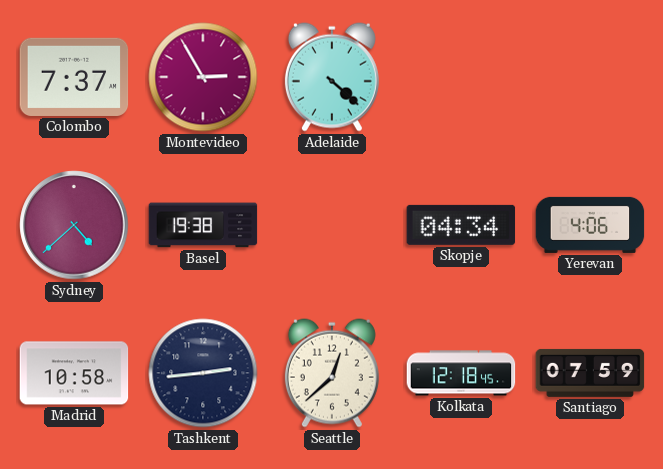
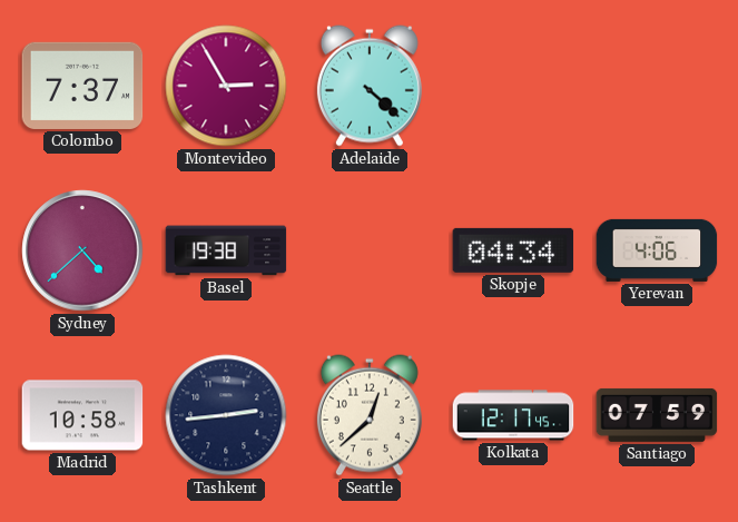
Kolkata: 12:18 -> 12:17 (513, 415)
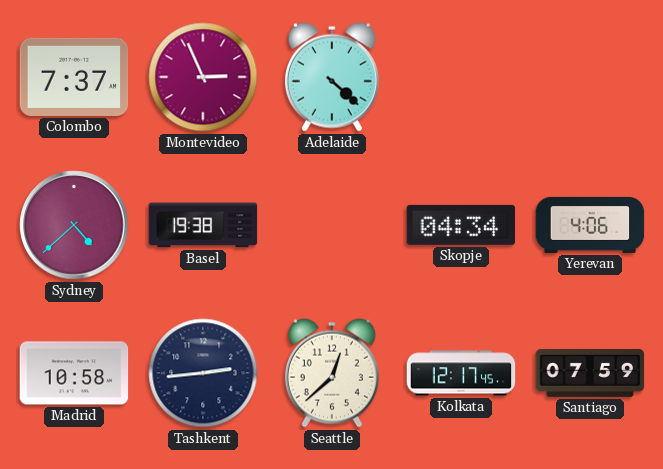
Montevideo: 2:55 -> 2:56 (203, 77)
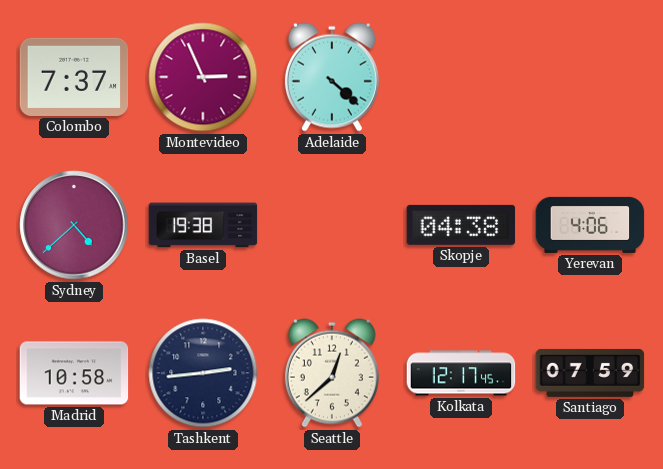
Skopje: 04:34 -> 04:38 (461, 225)
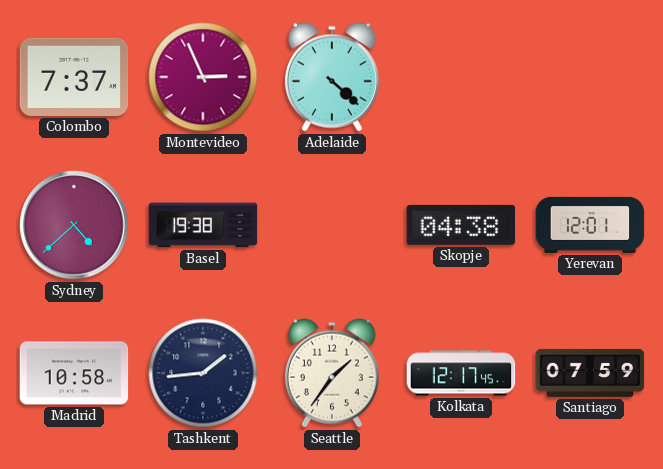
Yerevan: 4:06 -> 12:01 (590, 225)
Tashkent: 2:44 -> 1:44 (203, 373)
Seattle: 12:38 -> 1:36 (332, 373)
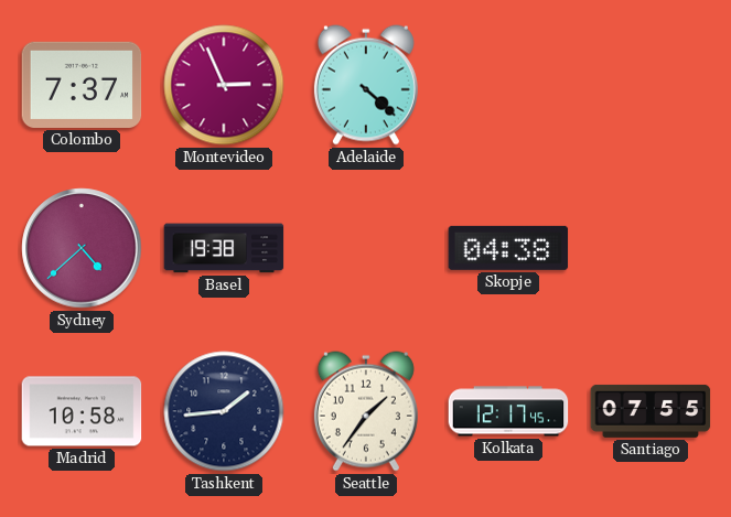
Yerevan: 12:01 -> none (590, 225)
Santiago: 07:59 -> 07:55 (651, 411)
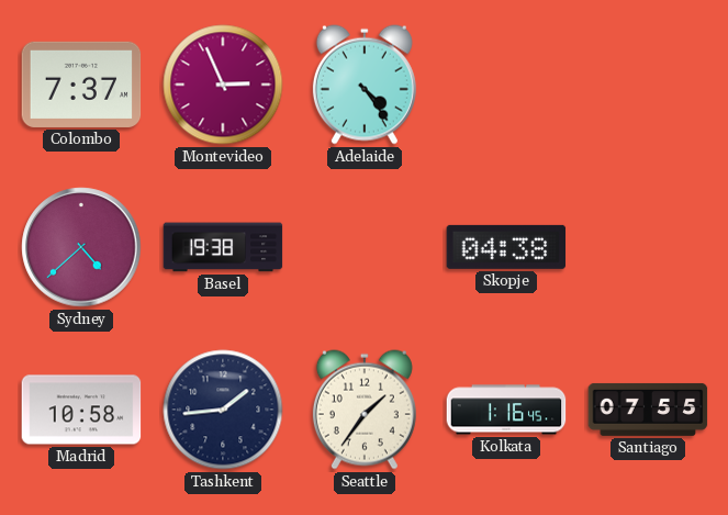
Adelaide: 4:22 -> 4:24 (365, 85)
Kolkata: 12:17 -> 1:16 (506, 410)
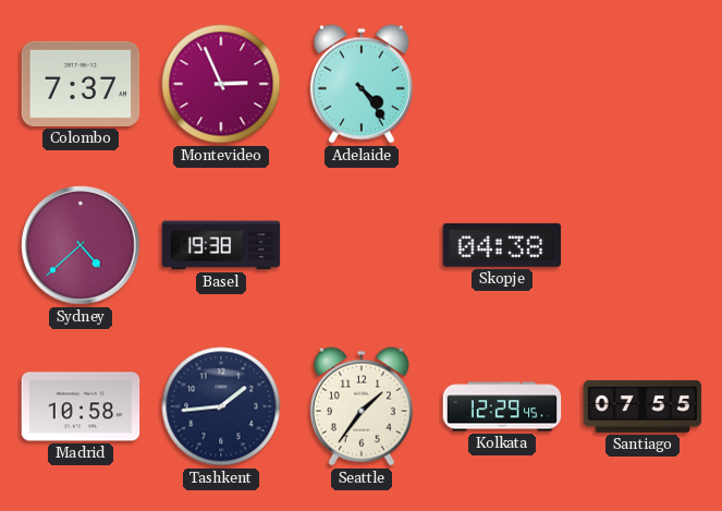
Kolkata: 1:16 -> 12:29 (502, 406)
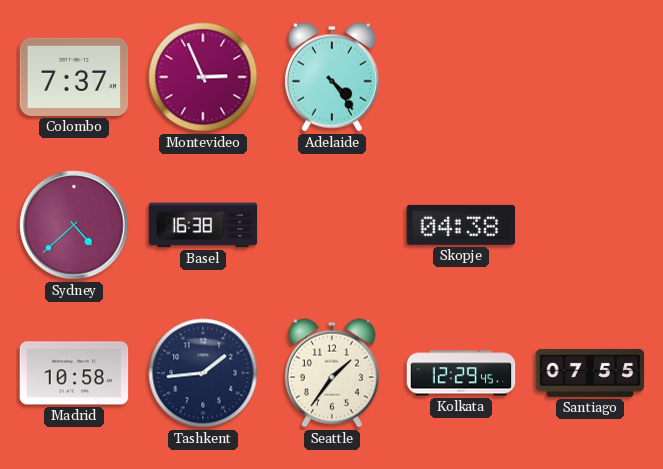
Basel: 19:38 -> 16:38 (203, 225)
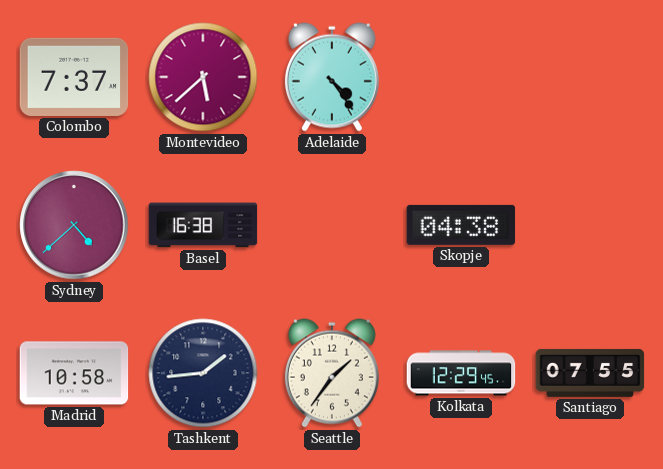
Montevideo: 2:56 -> 5:38 (203, 77)
